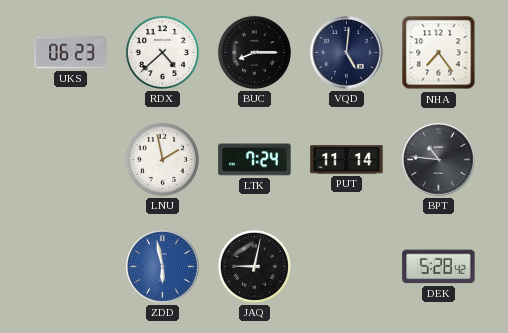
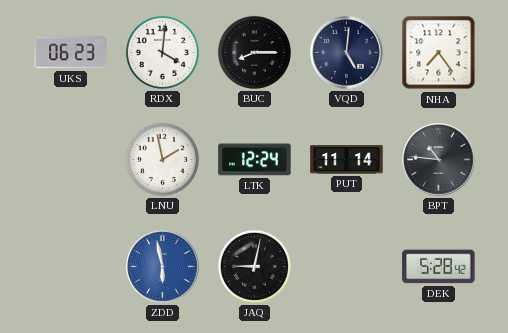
RDX: 4:38 -> 4:01 (162, 52)
LTK: 7:24 -> 12:24 (255, 160)
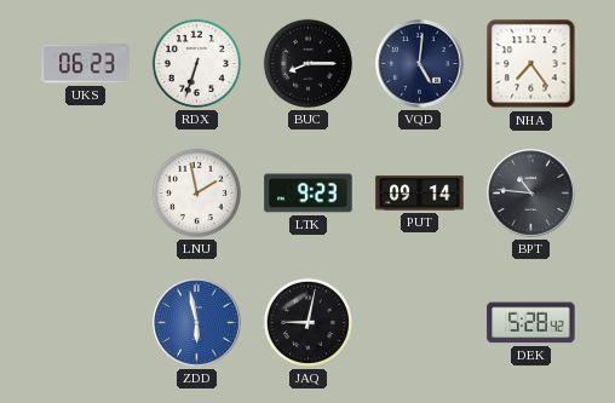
RDX: 4:01 -> 6:33 (196, 63)
LTK: 12:24 -> 9:23 (309, 194)
PUT: 11:14 -> 09:14 (420, 194)
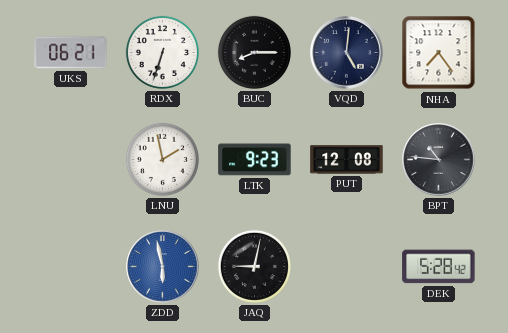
UKS: 06:23 -> 06:21 (71, 53)
PUT: 09:14 -> 12:08 (347, 160)
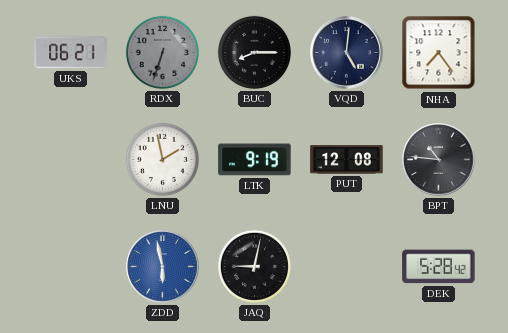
RDX dial: white -> grey (162, 52)
LTK: 9:23 -> 9:19 (255, 160)
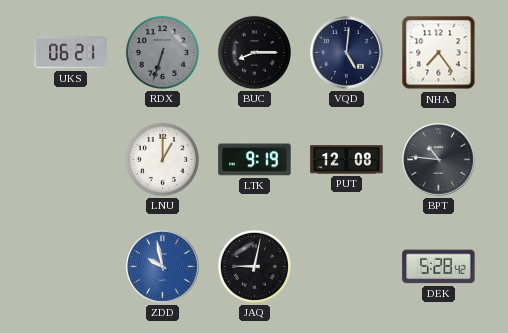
LNU: 1:58 -> 1:00 (162, 159)
ZDD: 5:58 -> 9:58 (163, 267)
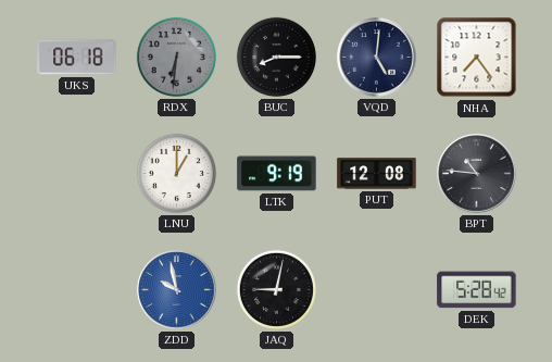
UKS: 06:21 -> 06:18 (77, 58)
RDX: 6:33 -> 6:31 (176, 57)
